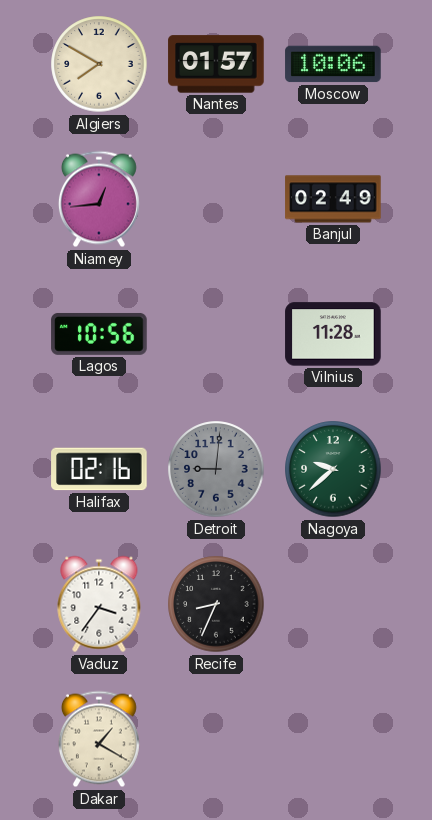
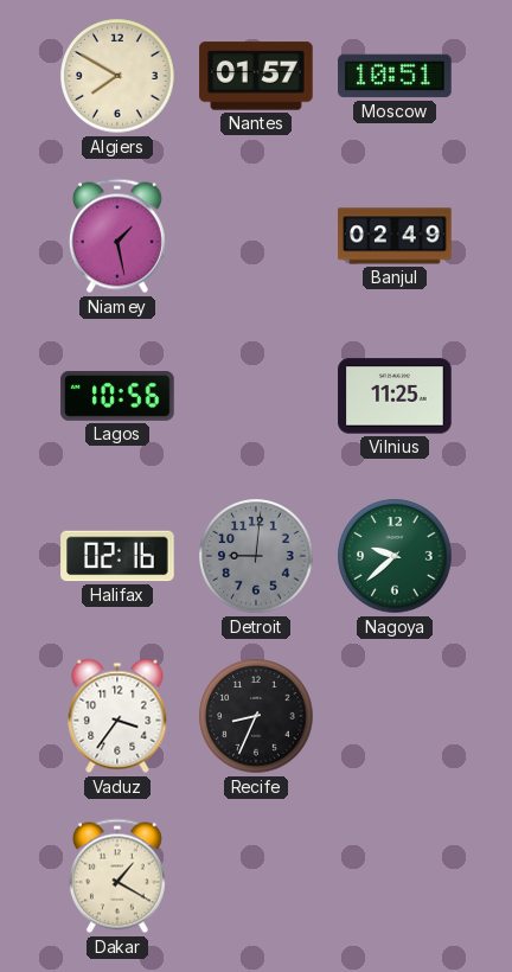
Moscow: 10:06 -> 10:51 (395, 76)
Niamey: 12:44 -> 1:28 (117, 236)
Vilnius: 11:28 -> 11:25 (395, 396)
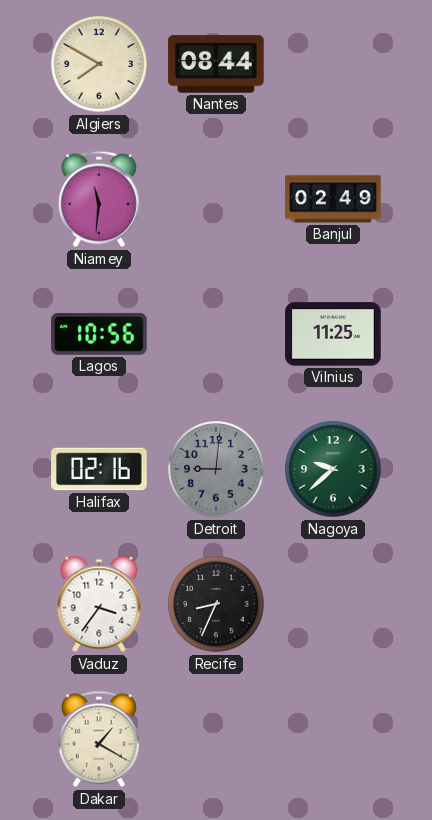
Nantes: 01:57 -> 08:44 (216, 64)
Moscow: 10:51 -> none (395, 76)
Niamey: 1:28 -> 11:31 (99, 199)
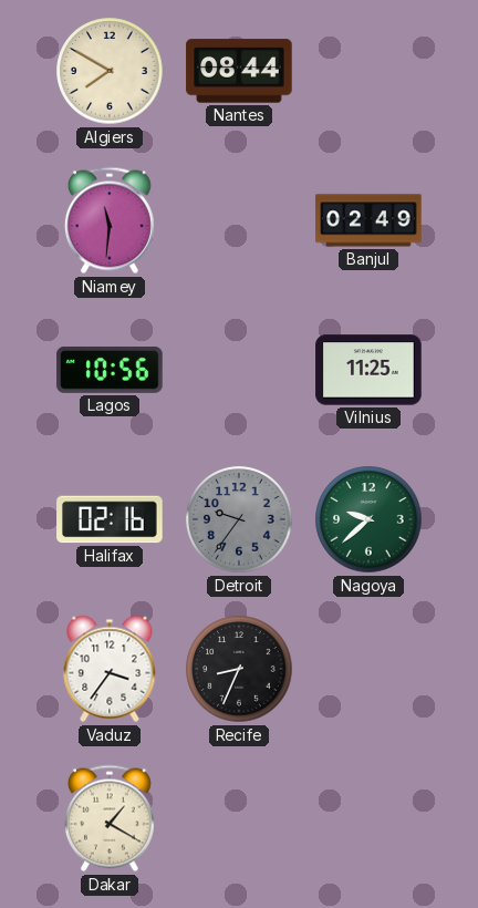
Detroit: 9:01 -> 9:36 (239, 519)
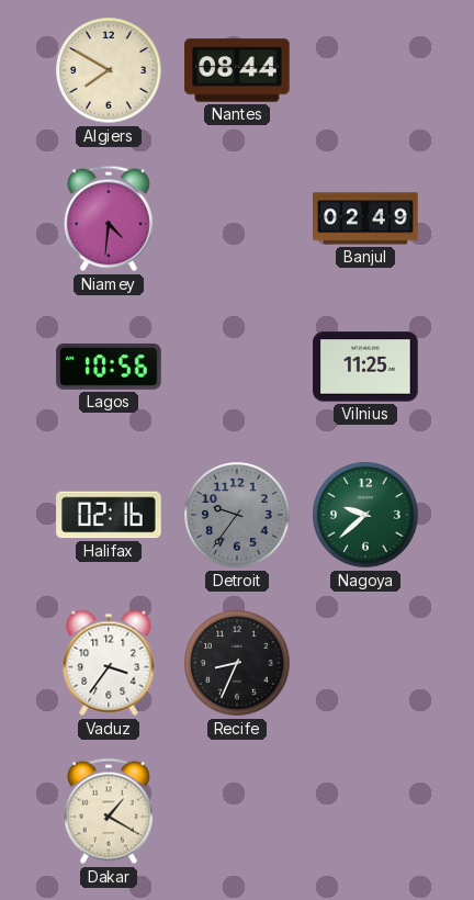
Niamey: 11:31 -> 4:31 (109, 218)
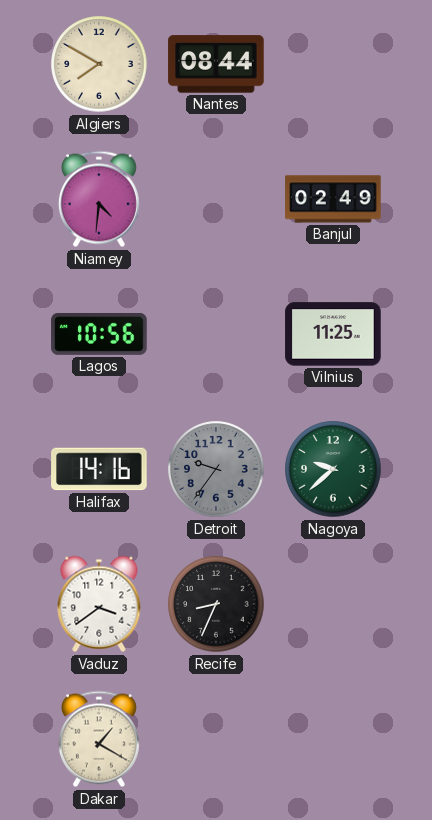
Halifax: 02:16 -> 14:16 (99, 469)
Vaduz: 3:36 -> 3:39 (99, 604)
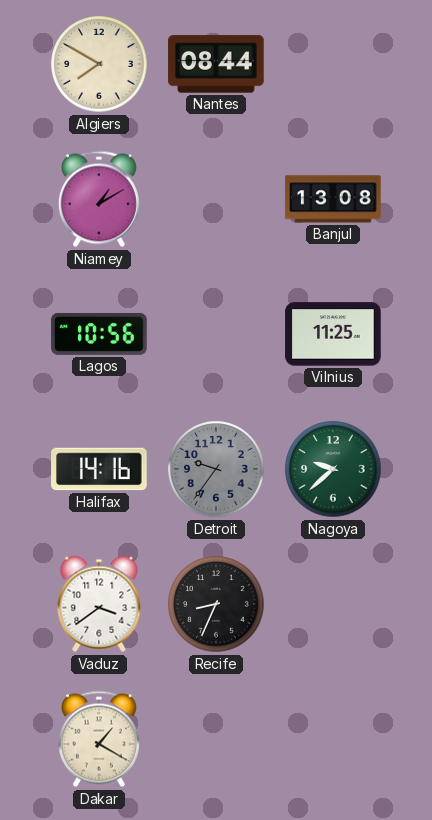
Niamey: 4:31 -> 1:10 (99, 199)
Banjul: 02:49 -> 13:08 (333, 199)
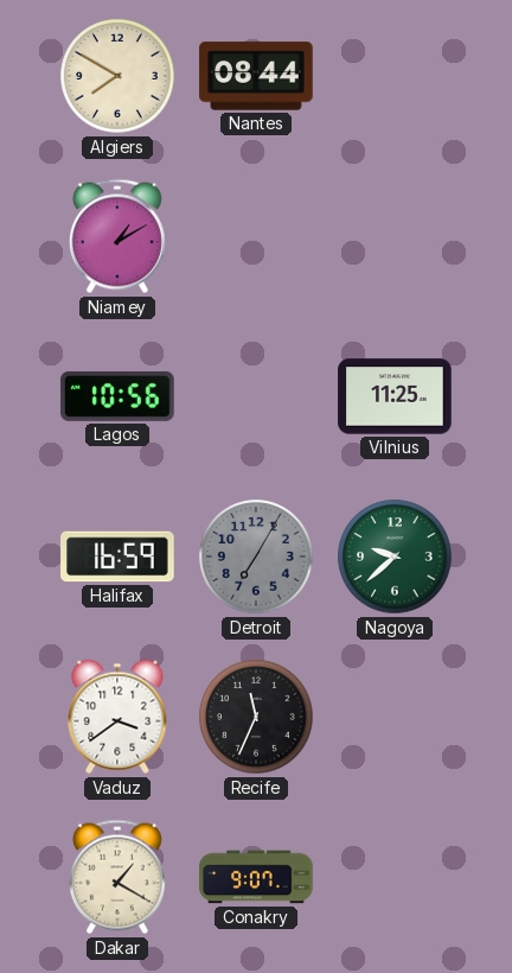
Banjul: 13:08 -> none (333, 199)
Halifax: 14:16 -> 16:59 (117, 557)
Detroit: 9:36 -> 7:05 (256, 557)
Recife: 8:34 -> 11:34 (256, 717)
Conakry: none -> 9:07 (256, 877)
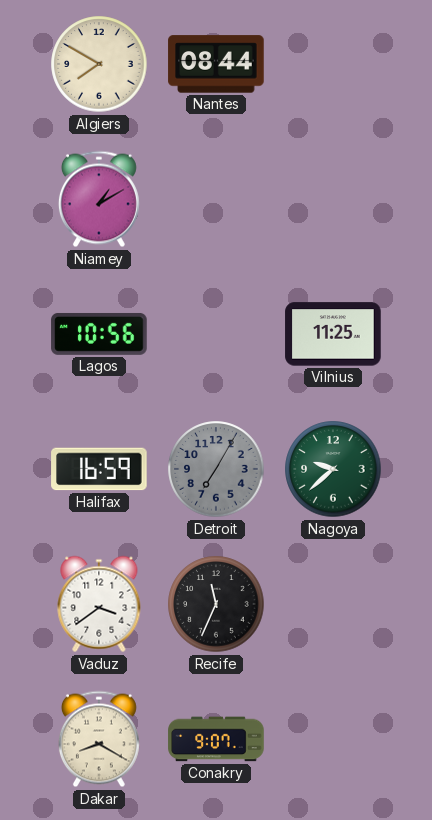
Dakar: 1:20 -> 8:20 (99, 739)
